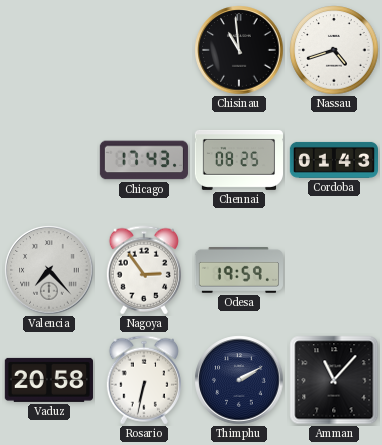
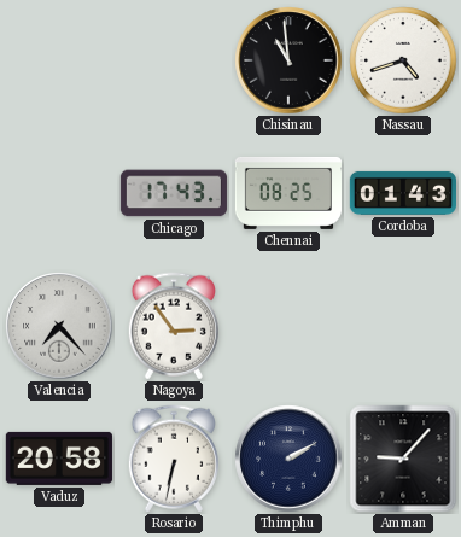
Odesa: 19:59 -> none (239, 271)
Amman: 11:07 -> 9:07 (403, 459)
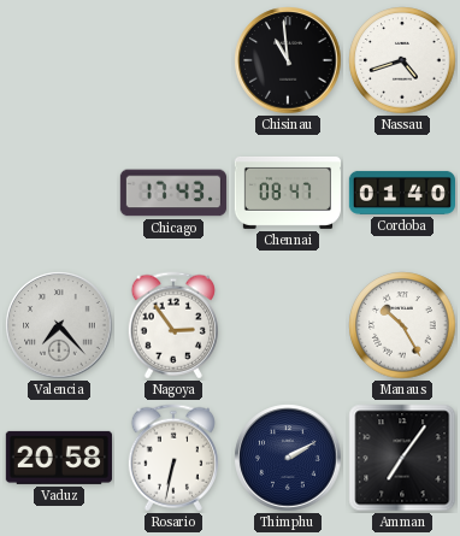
Chennai: 08:25 -> 08:47 (287, 193)
Cordoba: 01:43 -> 01:40 (401, 193)
Manaus: none -> 10:25 (402, 325)
Amman: 9:07 -> 7:06 (402, 458)
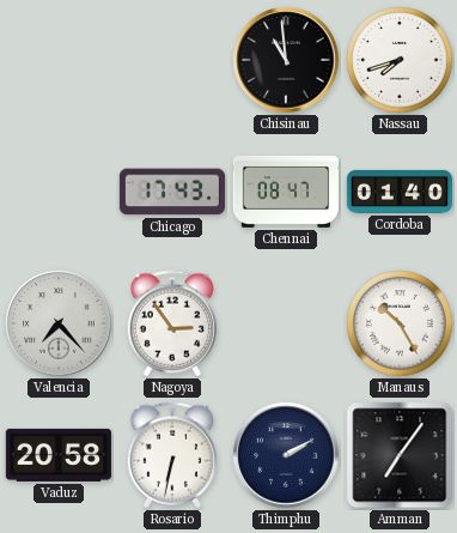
Nassau: 4:42 -> 7:42 (400, 60)
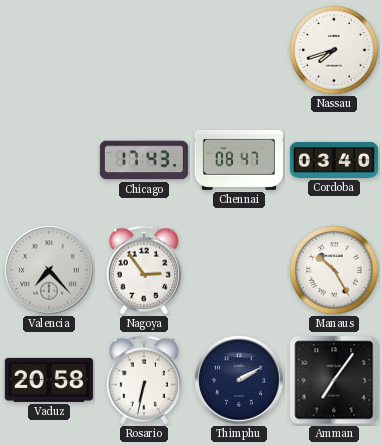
Chisinau: 10:59 -> none (286, 60)
Cordoba: 01:40 -> 03:40 (333, 160)
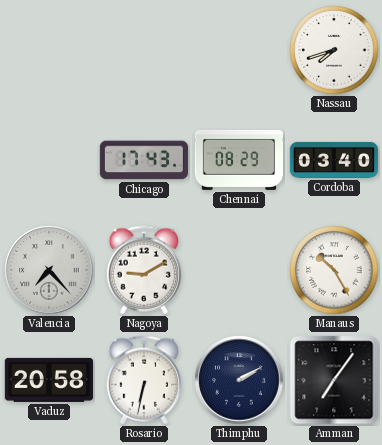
Chennai: 08:47 -> 08:29 (238, 160)
Nagoya: 2:54 -> 9:10 (144, 270)
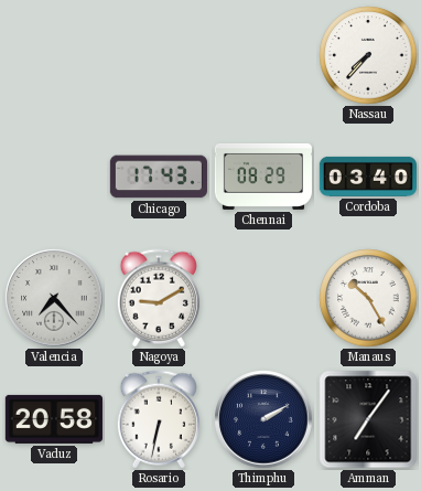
Nassau: 7:42 -> 7:37 (368, 55)
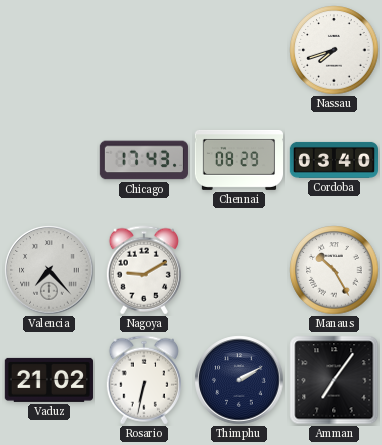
Nassau: 7:37 -> 7:42 (334, 50)
Vaduz: 20:58 -> 21:02 (49, 380)
